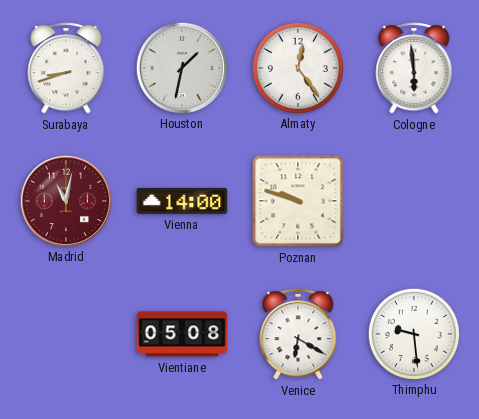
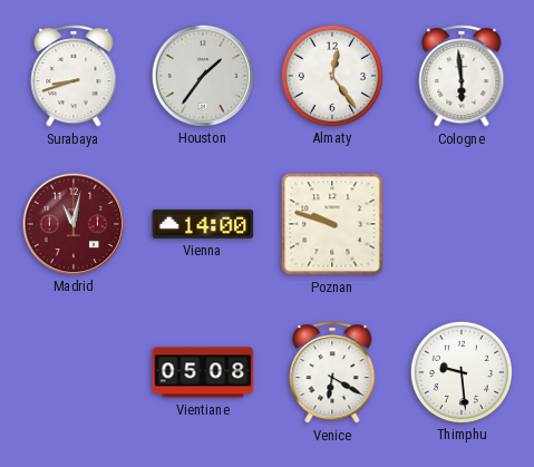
Houston: 1:32 -> 1:36 (202, 75)
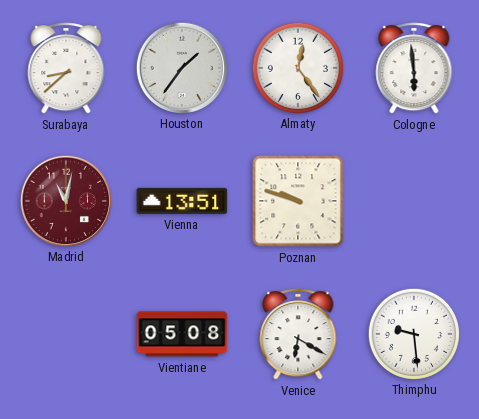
Surabaya: 8:42 -> 8:38 (66, 68)
Vienna: 14:00 -> 13:51 (182, 201)
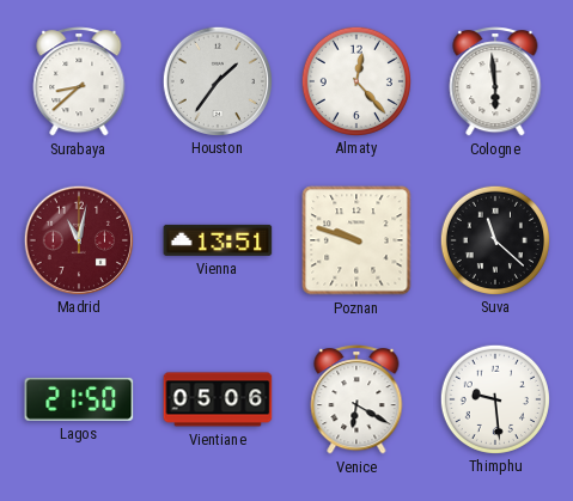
Almaty: 12:24 -> 12:23 (355, 80)
Suva: none -> 11:22 (494, 239)
Lagos: none -> 21:50 (79, 399)
Vientiane: 05:08 -> 05:06 (218, 399)
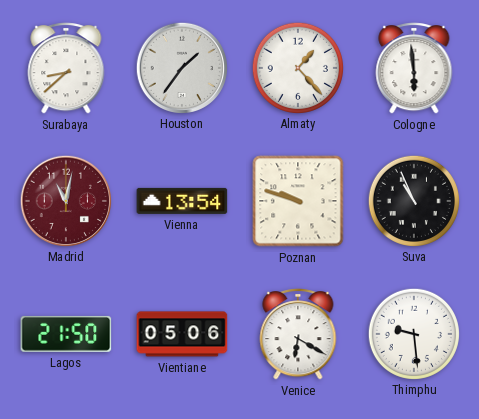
Almaty: 12:23 -> 1:23 (297, 67)
Vienna: 13:51 -> 13:54 (182, 201)
Suva: 11:22 -> 10:56 (413, 200)
